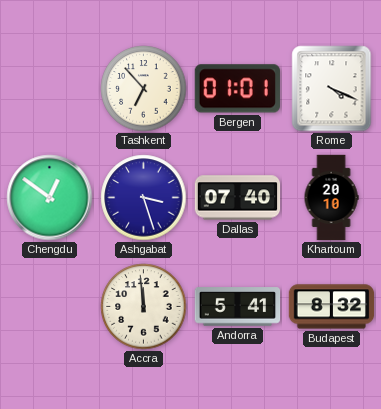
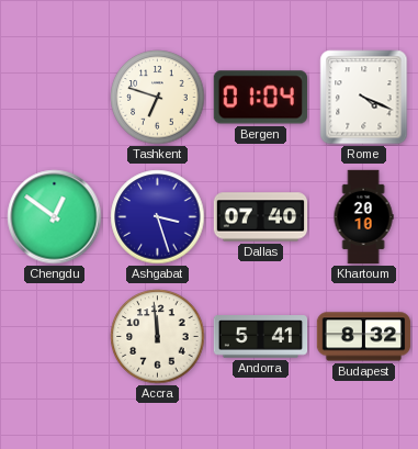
Tashkent: 6:53 -> 6:48 (158, 98)
Bergen: 01:01 -> 01:04 (260, 98)
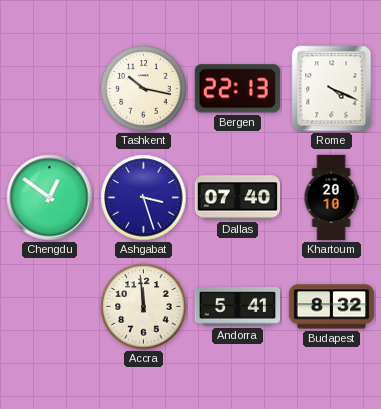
Tashkent: 6:48 -> 10:17 (144, 89)
Bergen: 01:04 -> 22:13 (237, 89)
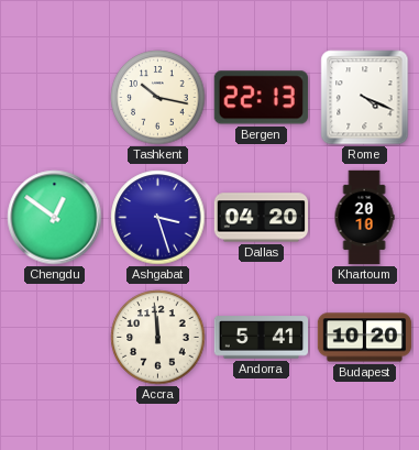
Dallas: 07:40 -> 04:20 (262, 218)
Budapest: 8:32 -> 10:20 (365, 338)
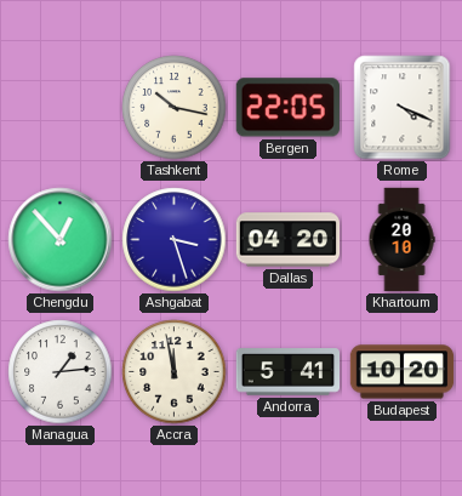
Bergen: 22:13 -> 22:05 (287, 108)
Chengdu: 12:51 -> 12:53 (61, 240)
Managua: none -> 1:14 (61, 372)
Accra: 11:59 -> 11:58 (175, 372)
